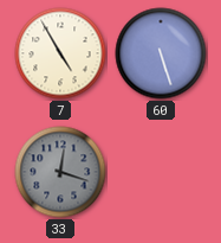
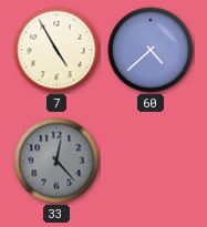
60: 5:27 -> 4:38 (151, 50)
33: 12:18 -> 12:23 (56, 161)
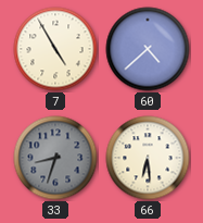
33: 12:23 -> 8:33 (55, 158)
66: none -> 6:29 (148, 158)
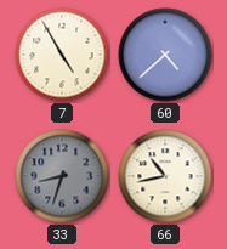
66: 6:29 -> 10:43 (165, 176)
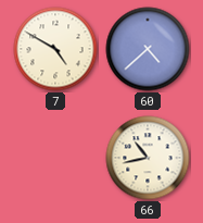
7: 4:55 -> 4:50 (55, 49)
33: 8:33 -> none (62, 176)
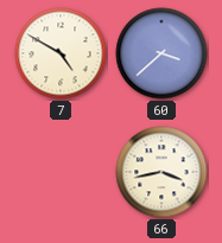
60: 4:38 -> 3:38 (161, 53)
66: 10:43 -> 3:43 (161, 172)
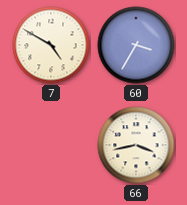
60: 3:38 -> 3:35 (136, 45)
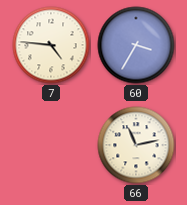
7: 4:50 -> 4:46 (51, 45)
66: 3:43 -> 11:13 (136, 145)
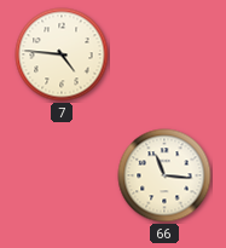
60: 3:35 -> none (136, 45)
66: 11:13 -> 11:16 (164, 175)
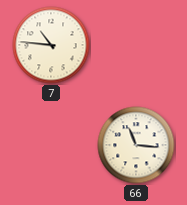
7: 4:46 -> 10:46 (51, 45)
